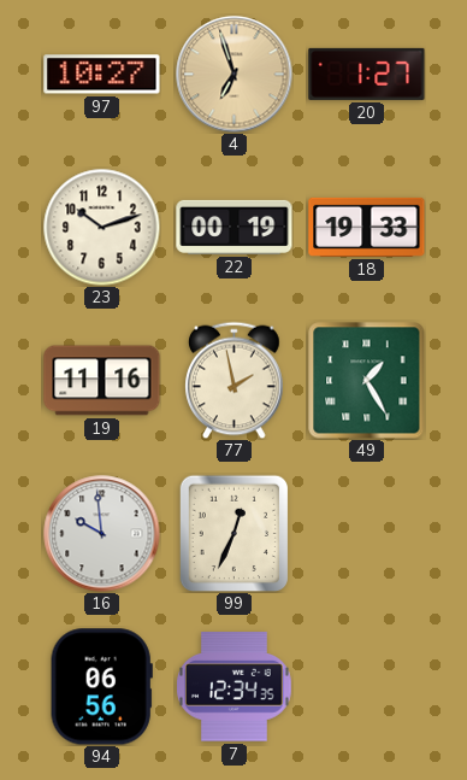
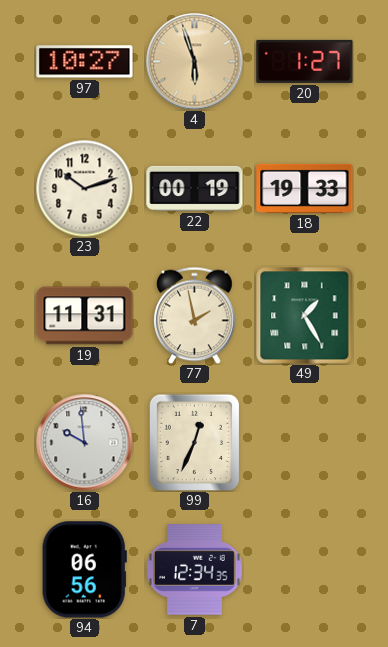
4: 6:57 -> 5:57 (195, 62)
19: 11:16 -> 11:31 (85, 316)
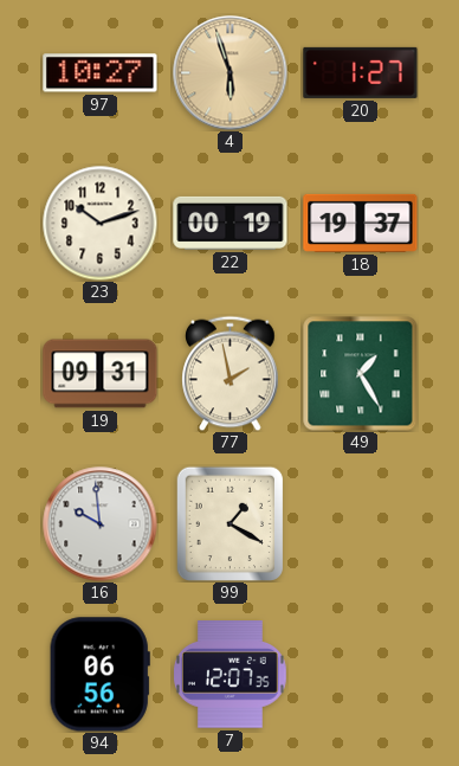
18: 19:33 -> 19:37 (361, 223)
19: 11:31 -> 09:31 (101, 374)
99: 12:34 -> 1:20 (229, 523)
7: 12:34 -> 12:07 (231, 675)
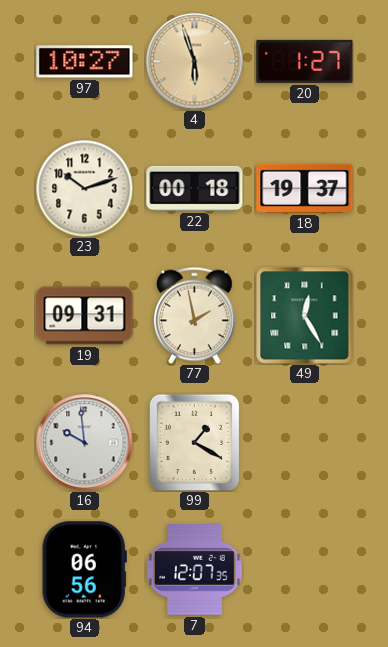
22: 00:19 -> 00:18 (195, 188)
49: 1:25 -> 12:25 (305, 316)
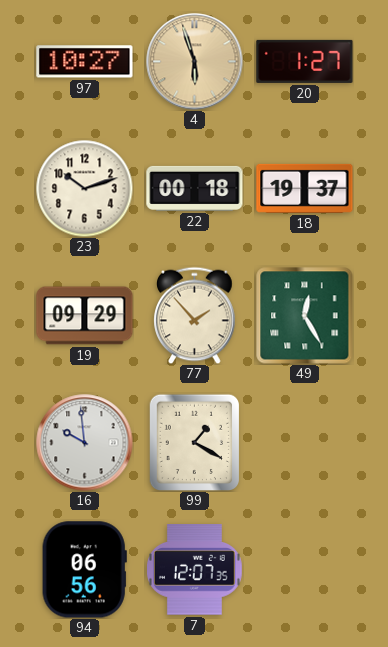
19: 09:31 -> 09:29 (85, 316)
77: 1:58 -> 1:53 (195, 315)
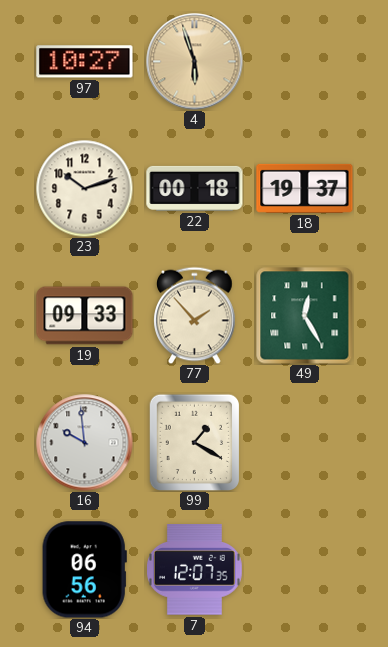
20: 1:27 -> none (305, 61)
19: 09:29 -> 09:33 (85, 316)
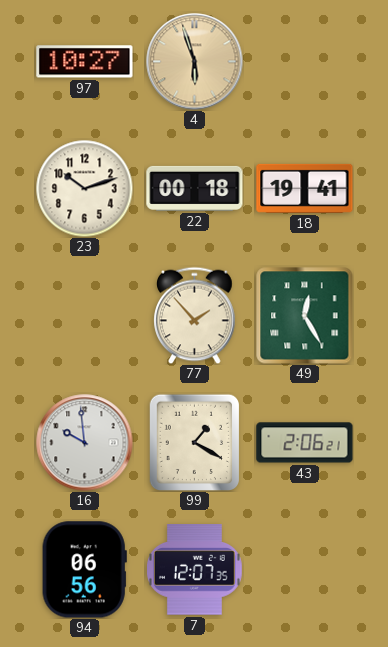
18: 19:37 -> 19:41 (305, 188)
19: 09:33 -> none (85, 316)
43: none -> 2:06 (305, 443)
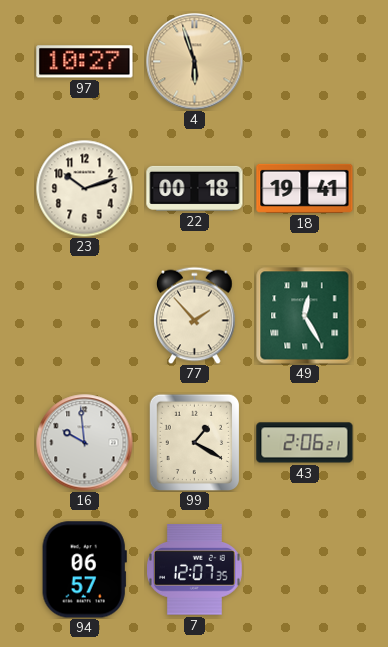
94: 06:56 -> 06:57 (84, 570)
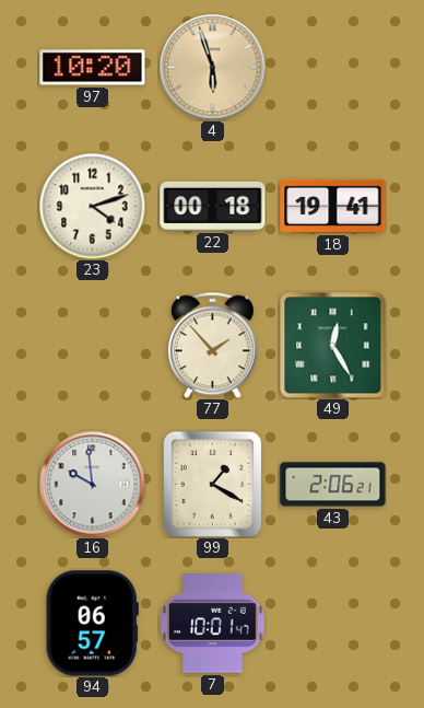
97: 10:27 -> 10:20 (93, 68)
23: 10:12 -> 4:12 (92, 206)
7: 12:07 -> 10:01 (213, 624)
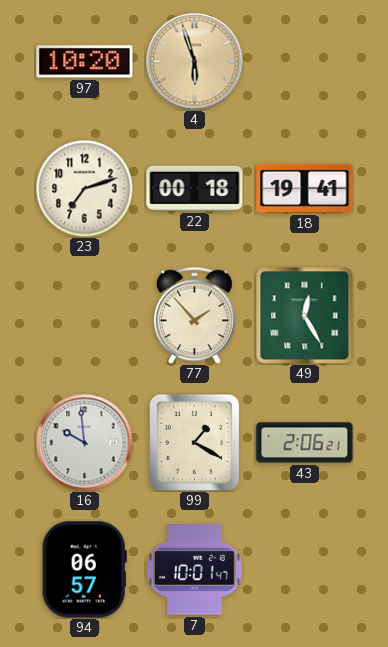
23: 4:12 -> 7:12 (84, 188)
